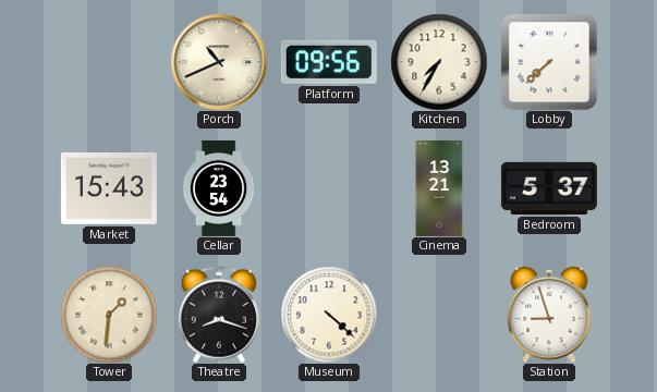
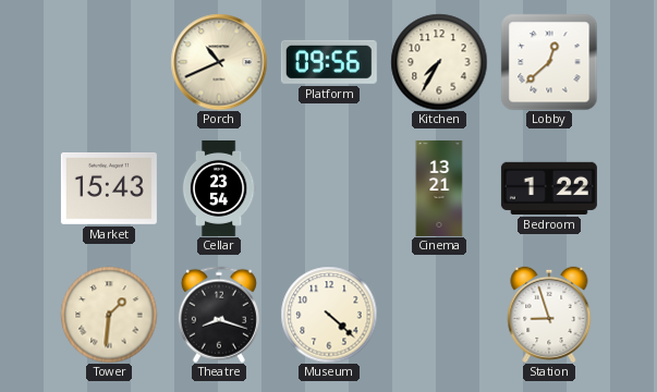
Lobby: 7:38 -> 12:38 (549, 62)
Bedroom: 5:37 -> 1:22 (549, 188)
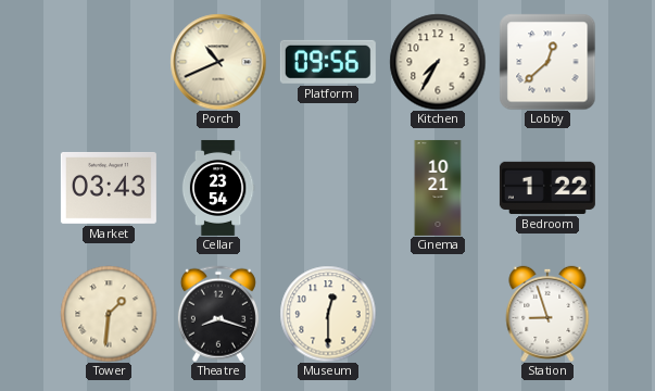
Market: 15:43 -> 03:43 (109, 188)
Cinema: 13:21 -> 10:21 (438, 188)
Museum: 4:22 -> 12:30 (328, 314)
